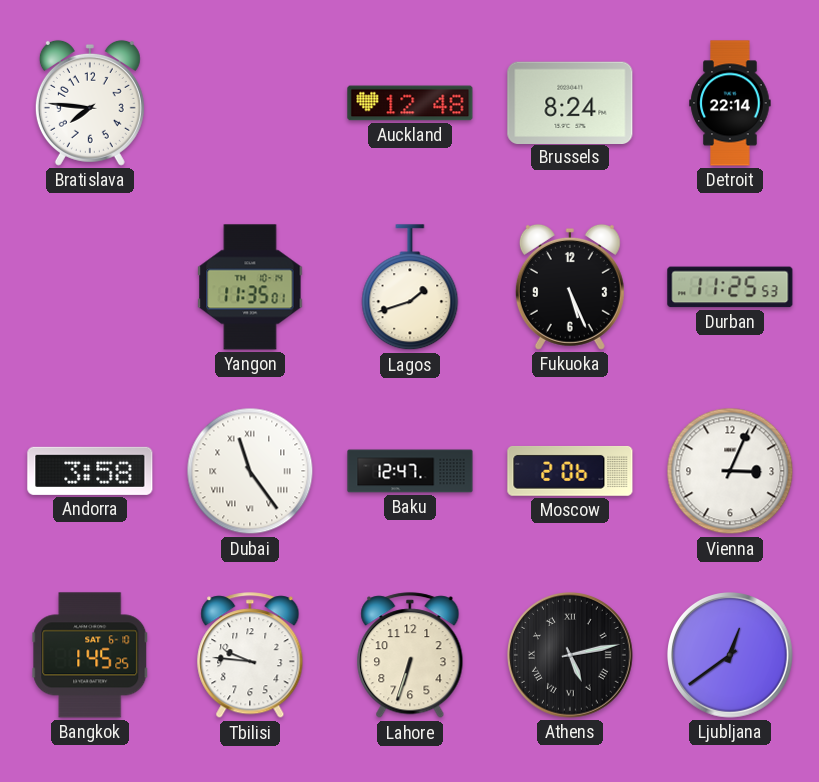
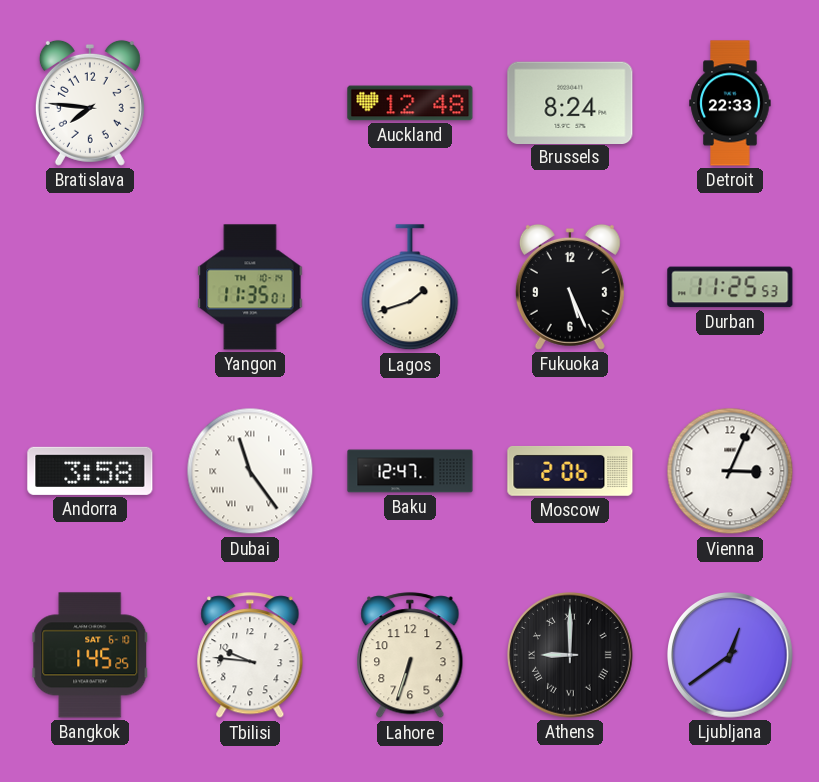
Detroit: 22:14 -> 22:33 (730, 103)
Athens: 5:13 -> 9:00 (571, 656)
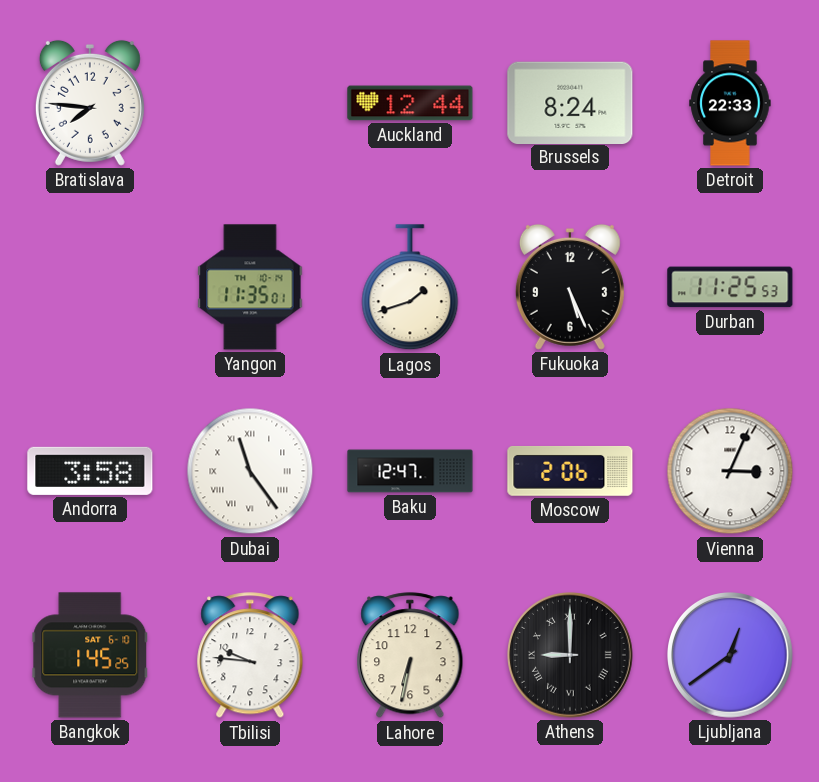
Auckland: 12:48 -> 12:44 (410, 103)
Lahore: 6:33 -> 6:32 (410, 656)
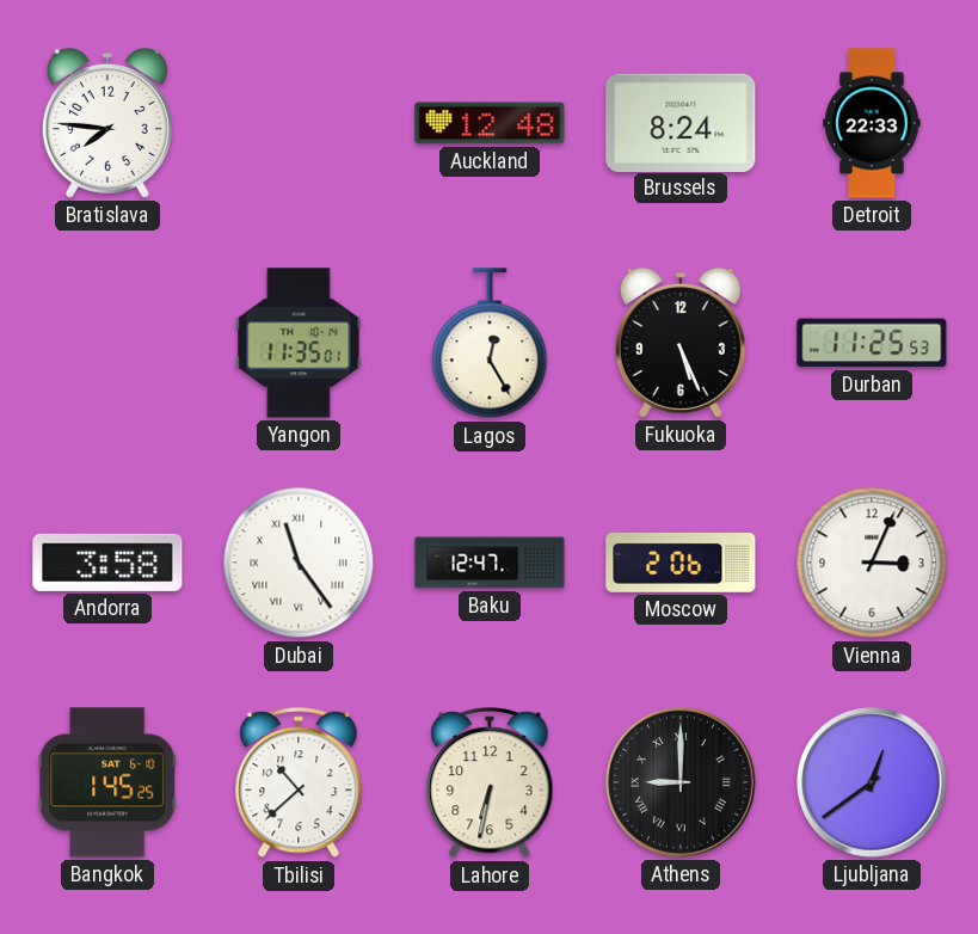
Auckland: 12:44 -> 12:48 (490, 123)
Lagos: 1:42 -> 12:25 (490, 344)
Tbilisi: 9:46 -> 10:38 (299, 784)
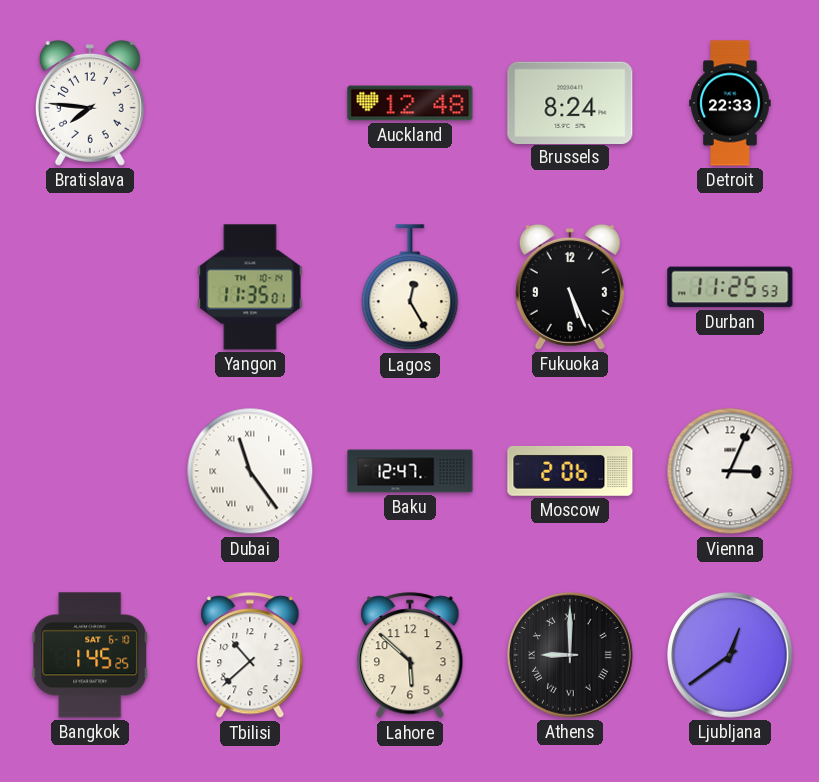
Andorra: 3:58 -> none (107, 563)
Lahore: 6:32 -> 5:52 (410, 656)
